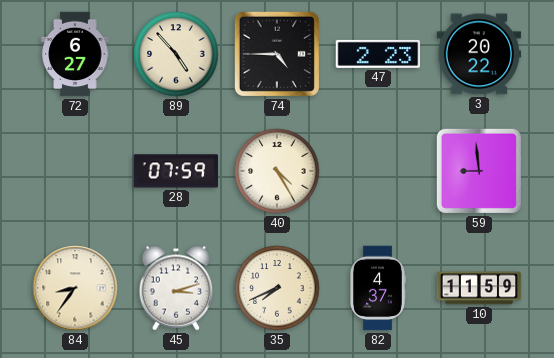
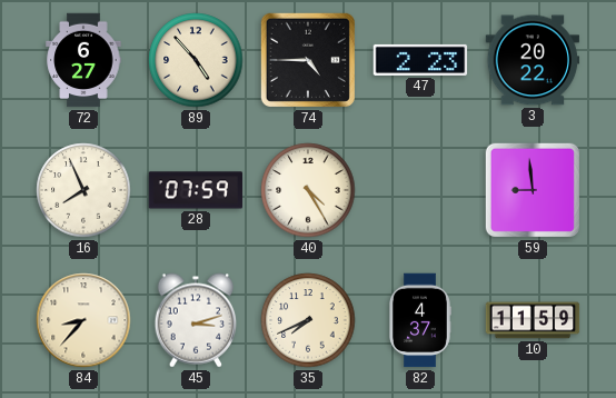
16: none -> 7:56 (83, 190)
84: 8:36 -> 8:37 (83, 320)
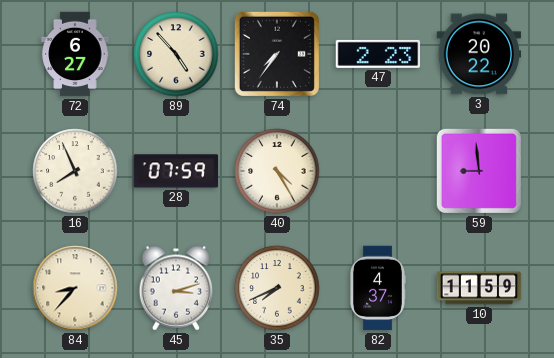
74: 4:45 -> 7:36 (277, 54)
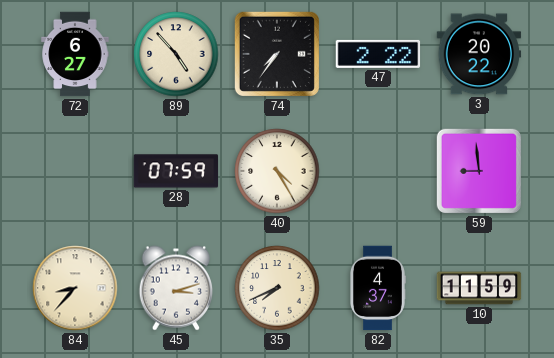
47: 2:23 -> 2:22 (378, 54)
16: 7:56 -> none (75, 171)
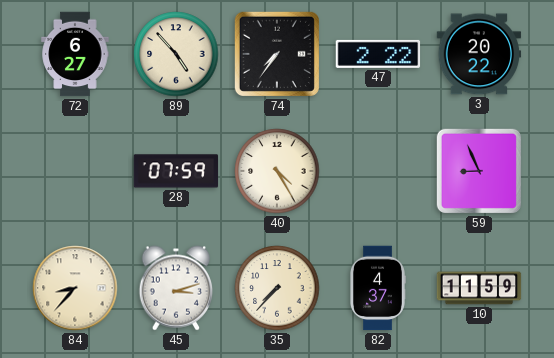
59: 8:59 -> 8:56 (479, 171)
35: 7:41 -> 7:37 (277, 288)
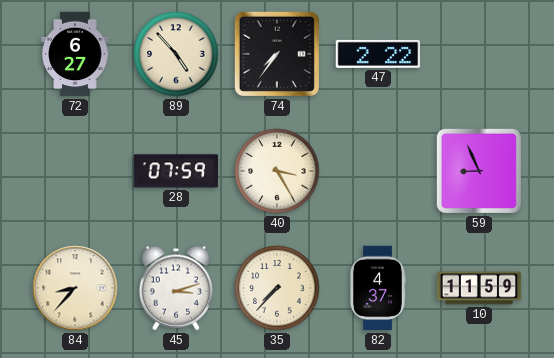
3: 20:22 -> none (479, 54)
40: 4:25 -> 3:25 (277, 171)
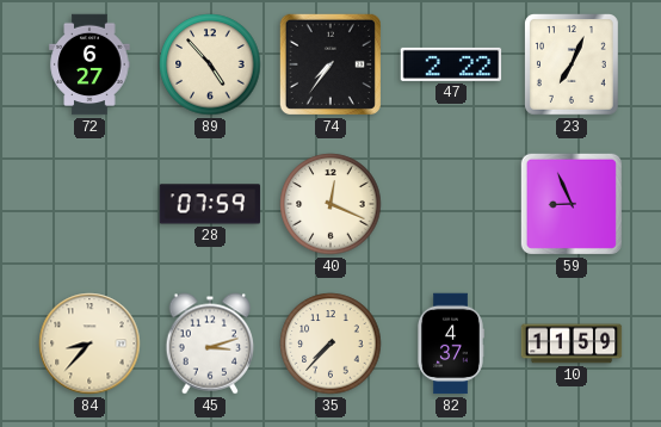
23: none -> 7:04 (573, 66)
40: 3:25 -> 12:19 (330, 204)
